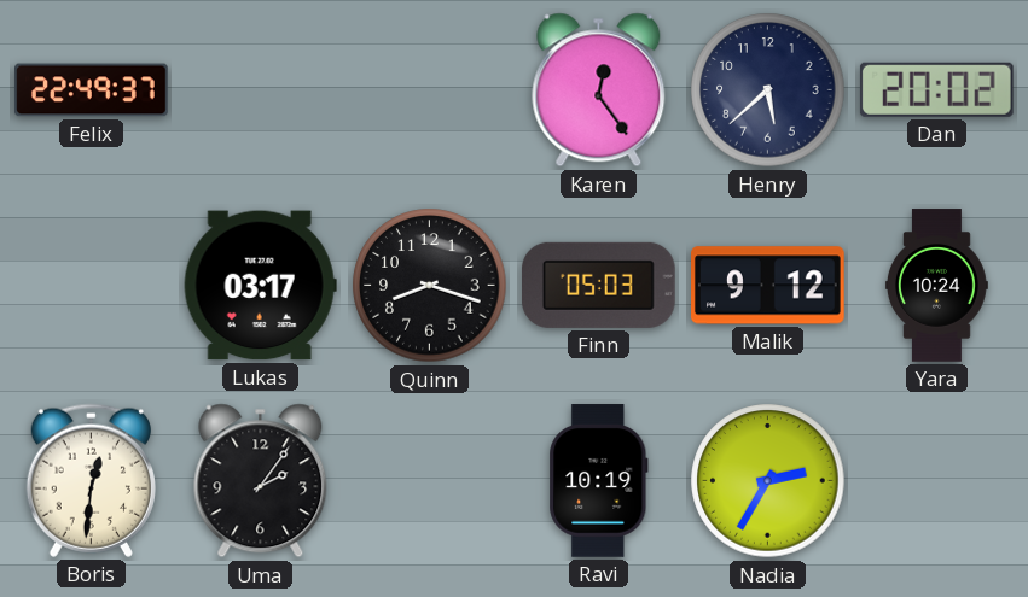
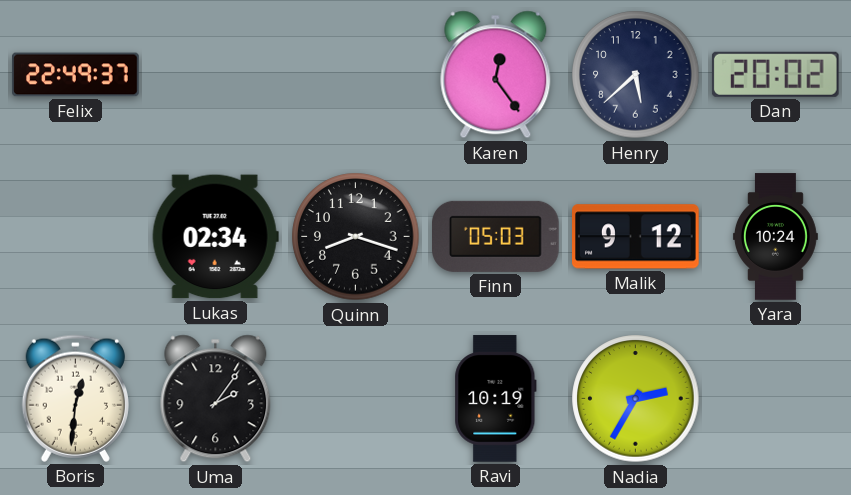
Lukas: 03:17 -> 02:34 (215, 237)
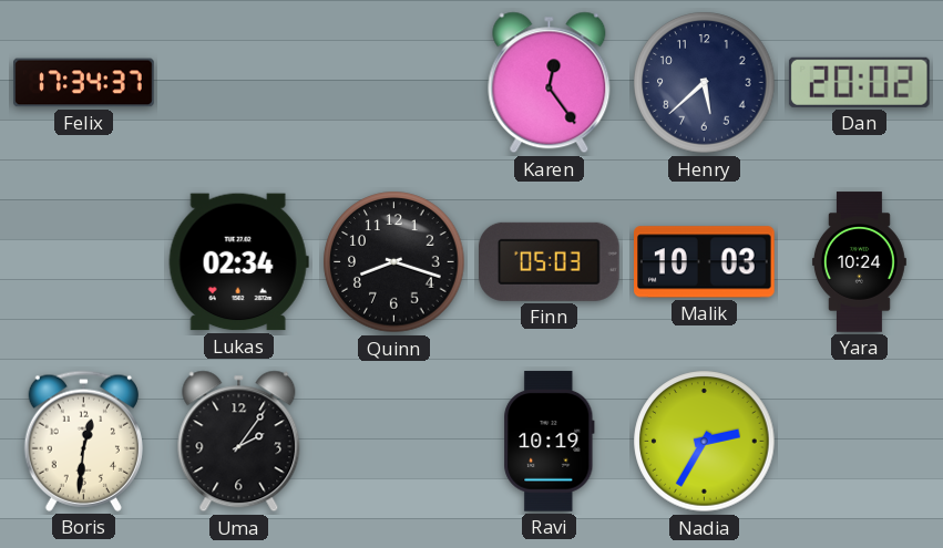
Felix: 22:49 -> 17:34 (84, 83)
Malik: 9:12 -> 10:03 (705, 262)
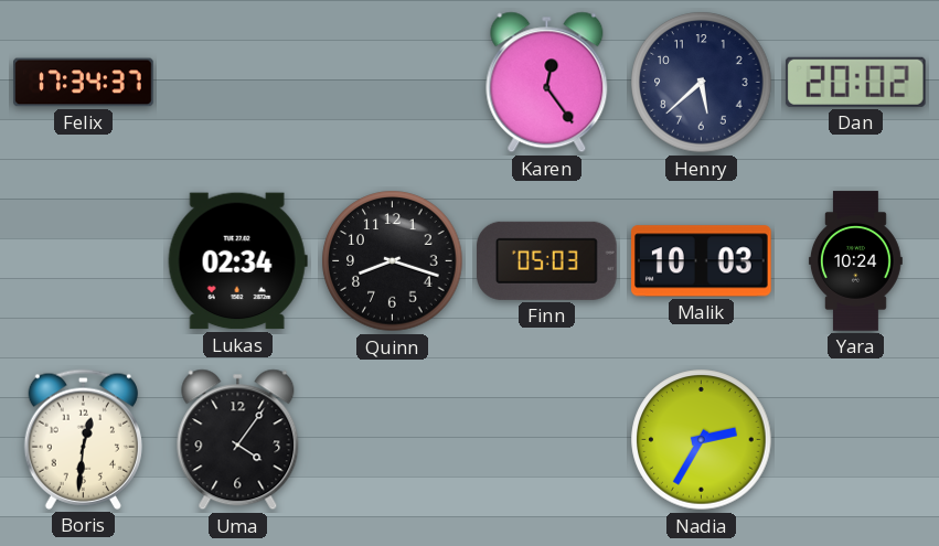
Uma: 2:06 -> 4:06 (238, 440)
Ravi: 10:19 -> none (550, 442)
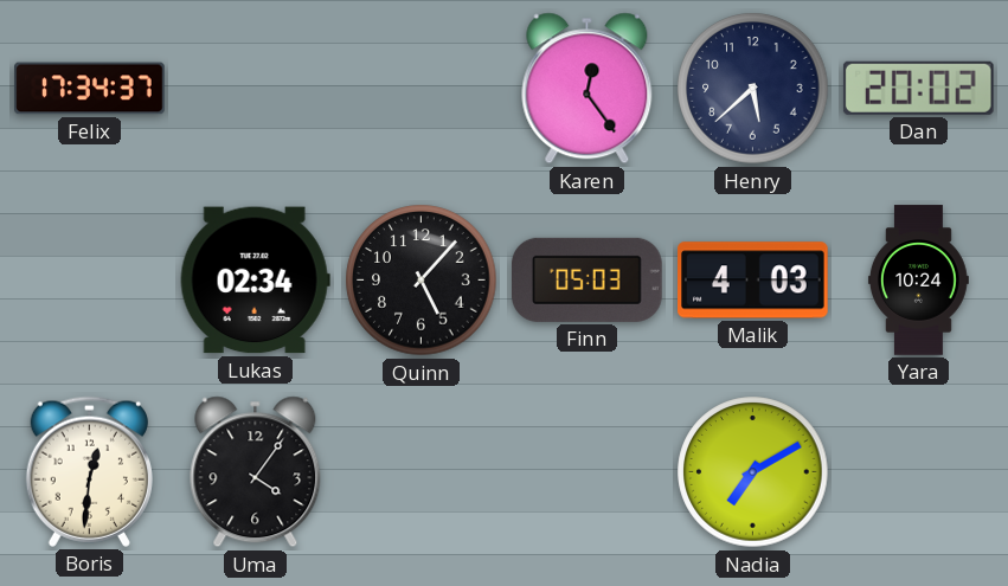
Quinn: 8:18 -> 5:07 (422, 281)
Malik: 10:03 -> 4:03 (753, 281)
Nadia: 2:35 -> 7:10 (753, 472)
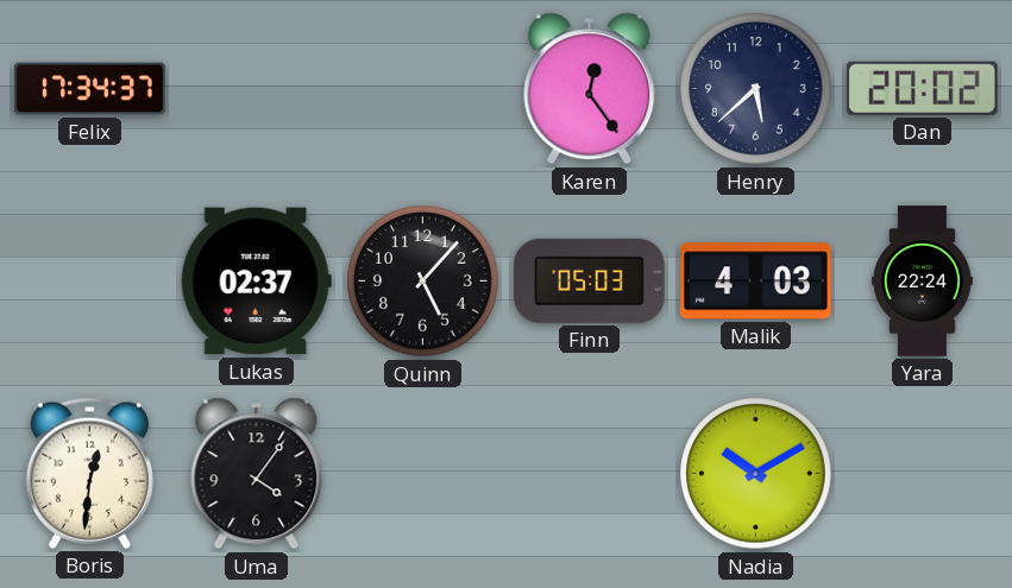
Lukas: 02:34 -> 02:37 (256, 282)
Yara: 10:24 -> 22:24 (922, 282)
Nadia: 7:10 -> 10:10 (756, 474)
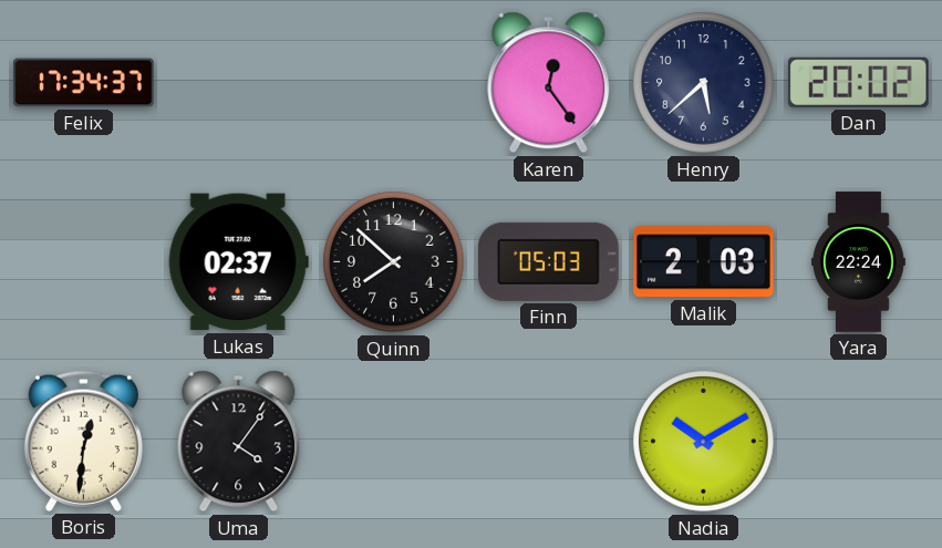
Quinn: 5:07 -> 7:52 (394, 262)
Malik: 4:03 -> 2:03 (704, 262)
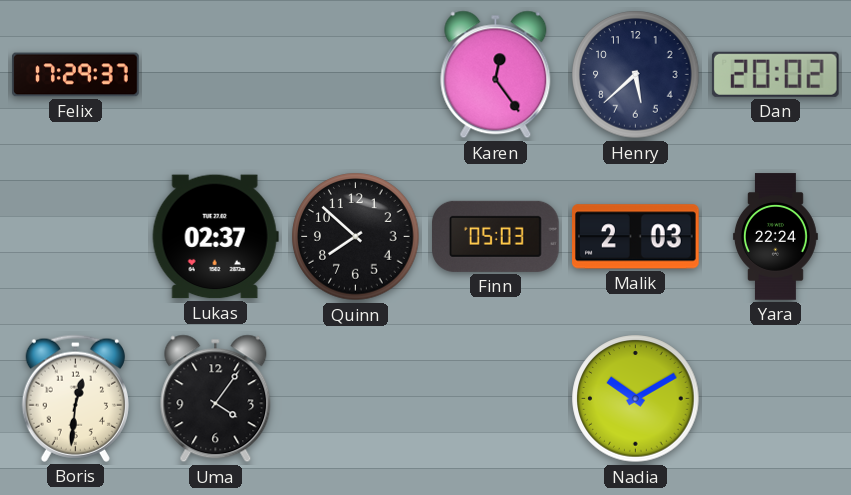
Felix: 17:34 -> 17:29 (76, 75)
